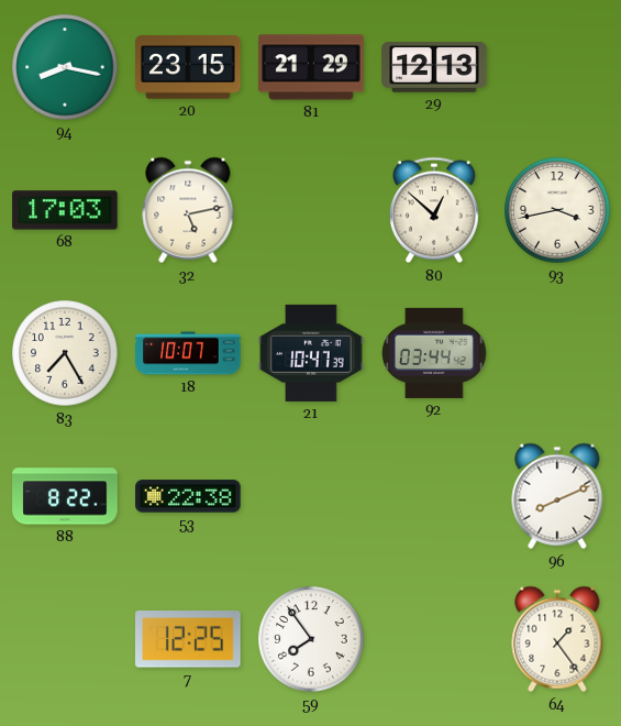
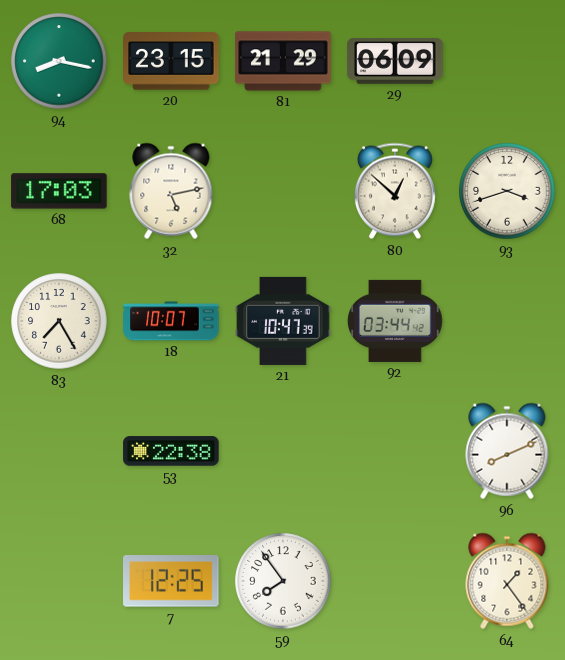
29: 12:13 -> 06:09 (395, 62)
93: 3:43 -> 3:42 (507, 191)
88: 8:22 -> none (65, 496)
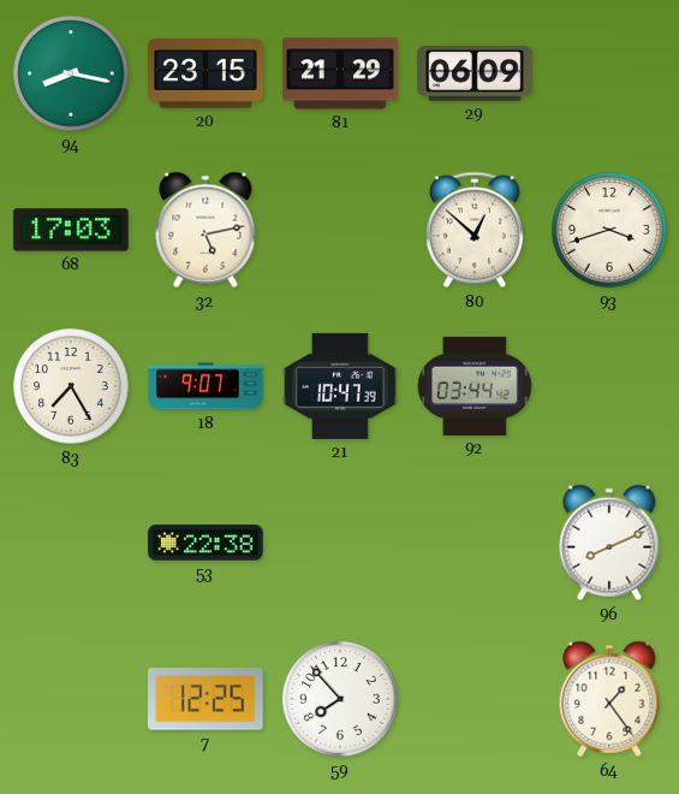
18: 10:07 -> 9:07 (206, 386)
59: 7:54 -> 7:53 (340, 699)
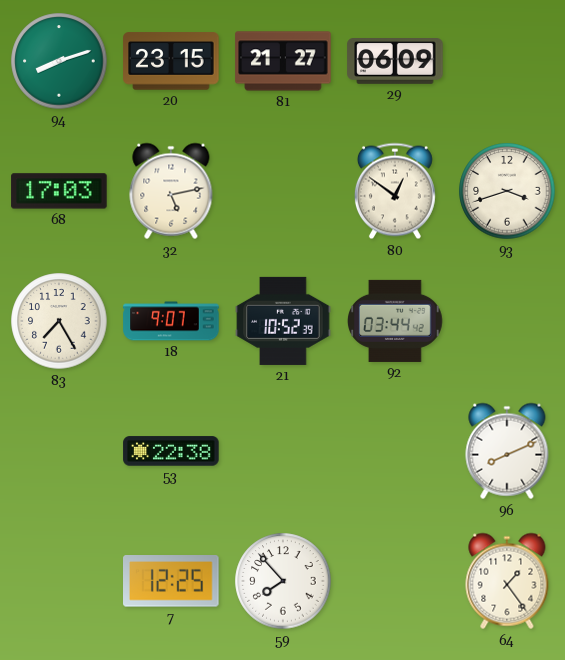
94: 8:17 -> 8:12 (59, 61)
81: 21:29 -> 21:27 (283, 61)
80: 12:52 -> 12:51 (395, 191)
21: 10:47 -> 10:52 (283, 321)
